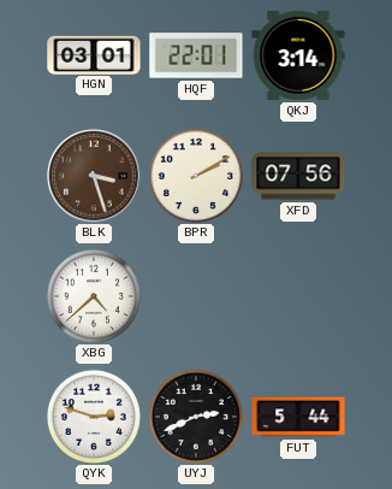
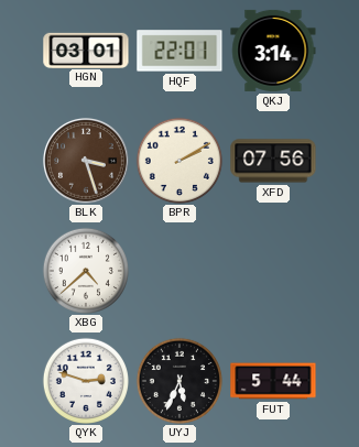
UYJ: 2:41 -> 5:34 (179, 381)
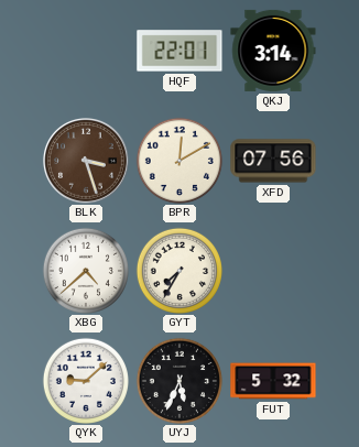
HGN: 03:01 -> none (86, 50)
BPR: 2:10 -> 12:10 (179, 161)
GYT: none -> 7:35 (179, 271)
QYK: 2:48 -> 9:08 (86, 381)
FUT: 5:44 -> 5:32 (273, 381)
